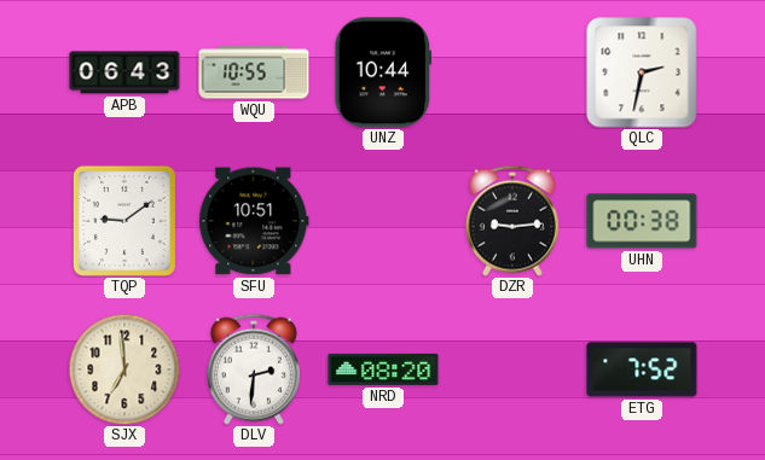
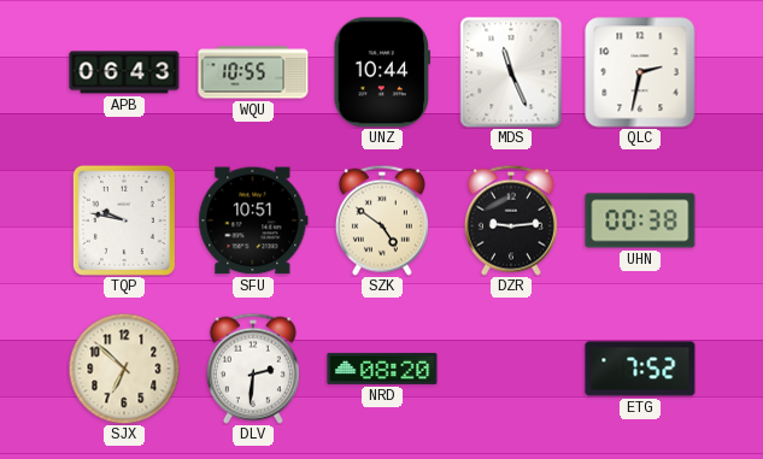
MDS: none -> 11:26 (511, 72)
TQP: 9:09 -> 9:47 (124, 220)
SZK: none -> 4:51 (382, 220)
SJX: 6:59 -> 6:52 (124, 369)
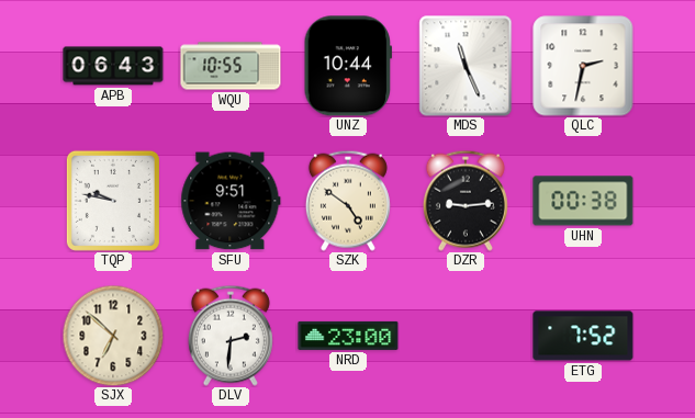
SFU: 10:51 -> 9:51 (231, 201)
NRD: 08:20 -> 23:00 (348, 336)
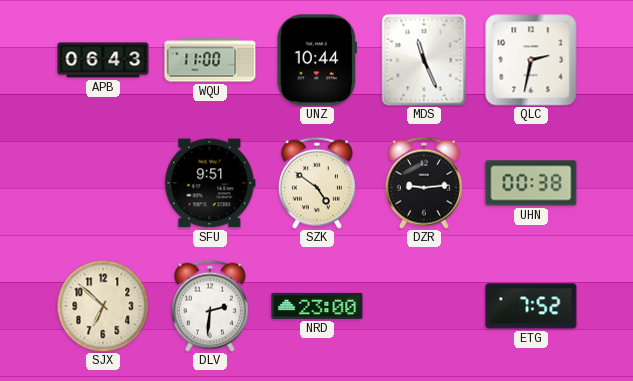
WQU: 10:55 -> 11:00 (210, 60)
TQP: 9:47 -> none (113, 201)
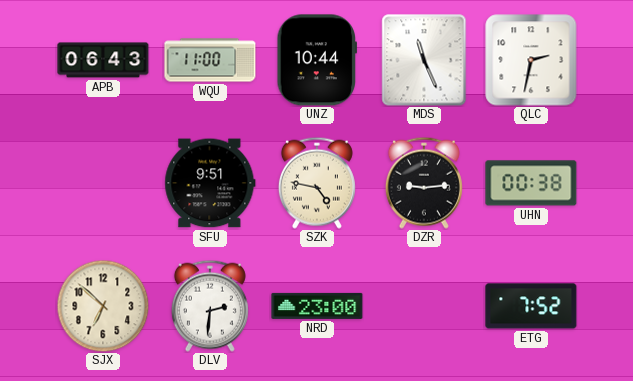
SZK: 4:51 -> 4:47 (317, 183)
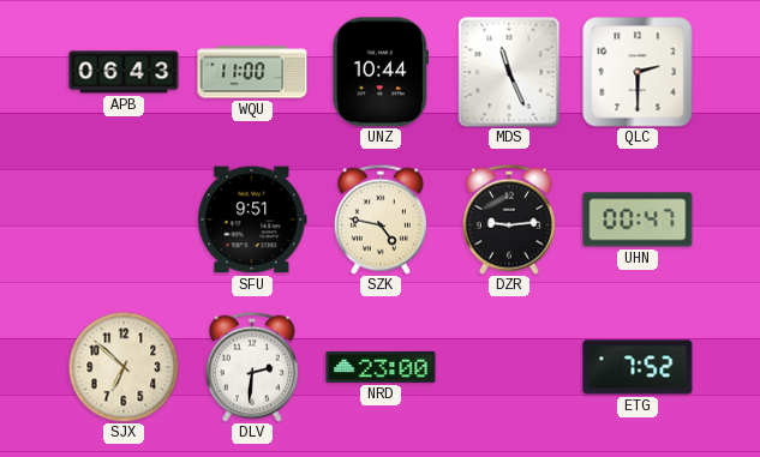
QLC: 2:32 -> 2:30 (638, 72)
UHN: 00:38 -> 00:47 (638, 220)
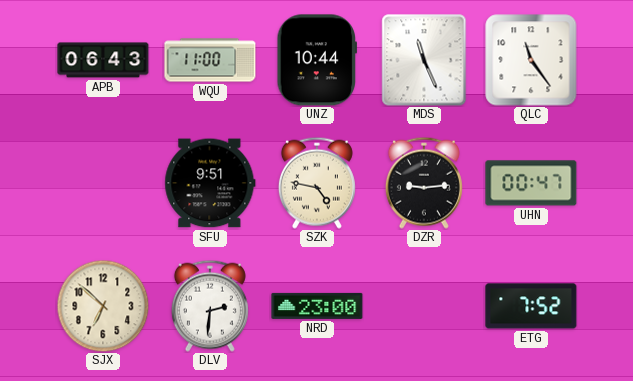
QLC: 2:30 -> 11:24 (531, 60)
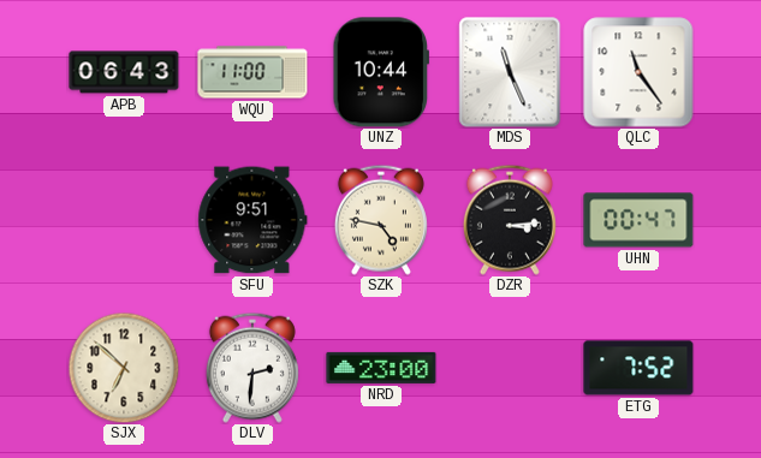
DZR: 9:14 -> 3:14 (510, 220)
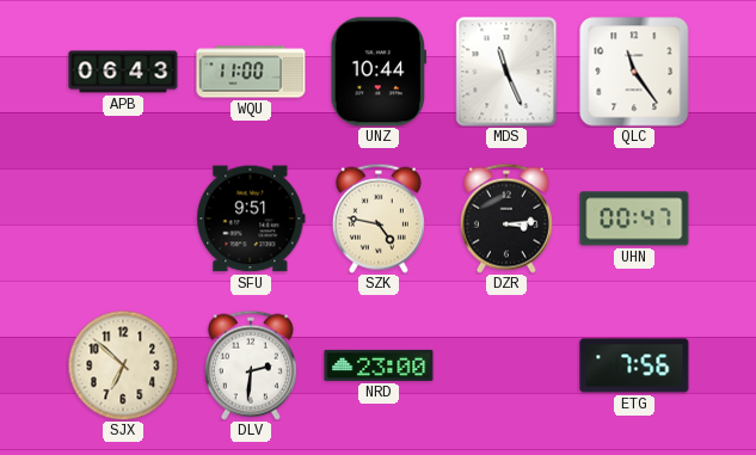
ETG: 7:52 -> 7:56 (634, 365)
